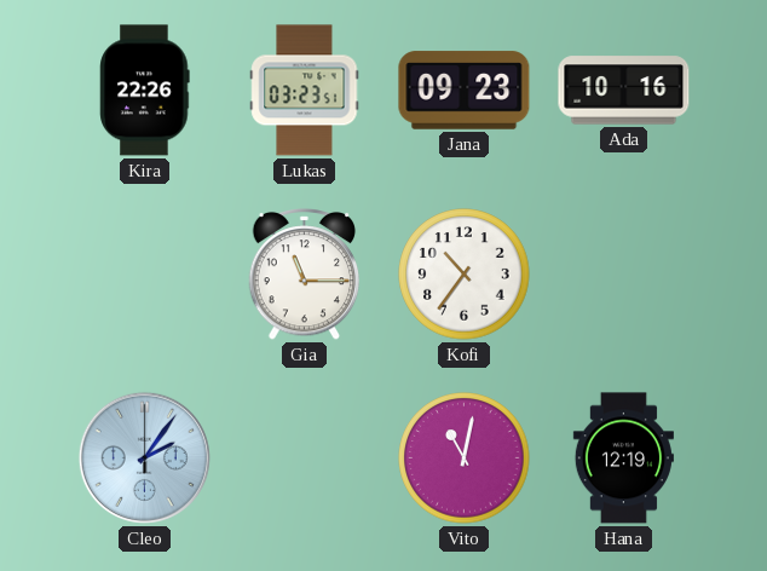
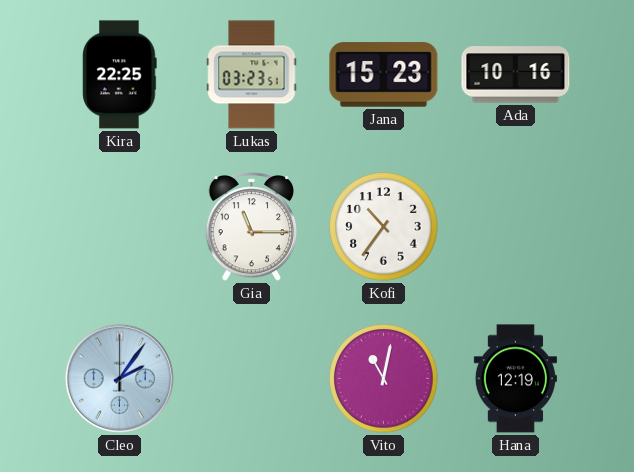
Kira: 22:26 -> 22:25 (120, 75)
Jana: 09:23 -> 15:23 (384, 75)
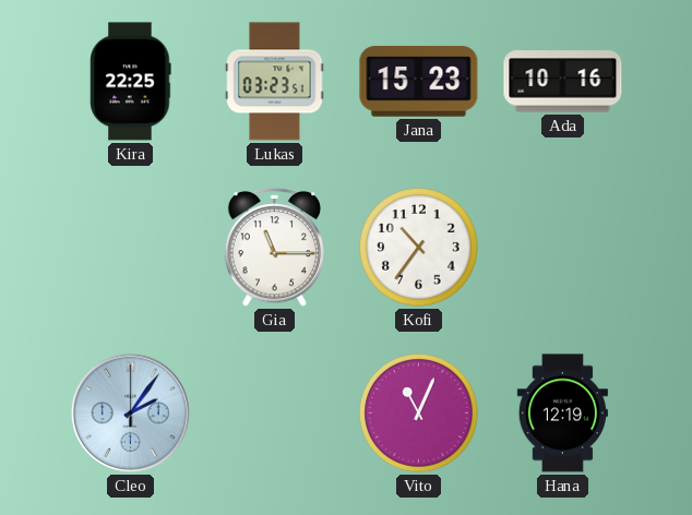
Vito: 11:02 -> 11:04 (419, 414)
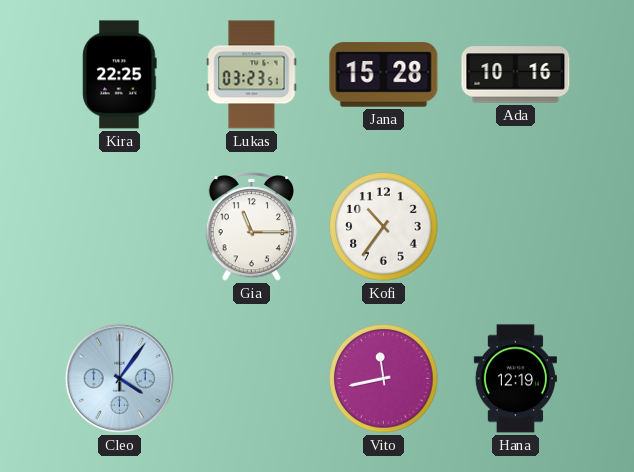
Jana: 15:23 -> 15:28 (384, 75)
Cleo: 2:06 -> 4:06 (119, 378)
Vito: 11:04 -> 11:43 (384, 379)
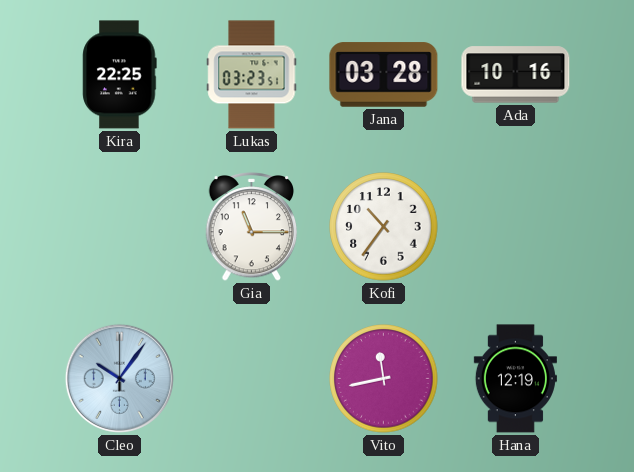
Jana: 15:28 -> 03:28 (384, 75)
Cleo: 4:06 -> 10:06 (119, 378)
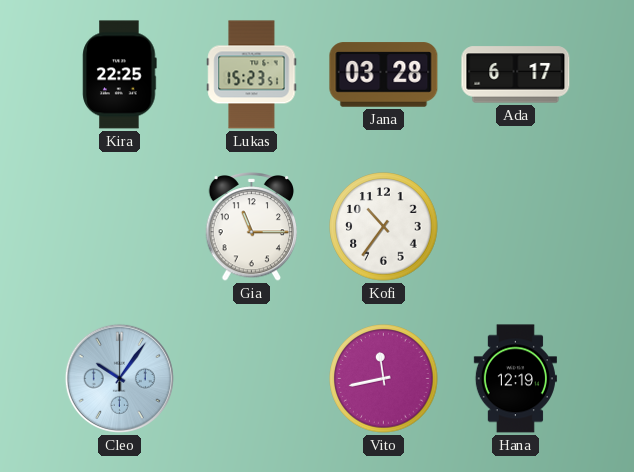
Lukas: 03:23 -> 15:23 (252, 75)
Ada: 10:16 -> 6:17 (516, 75)
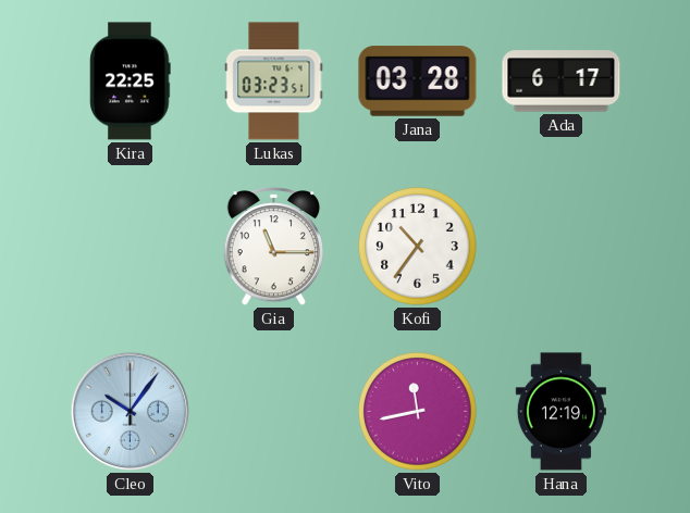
Lukas: 15:23 -> 03:23 (274, 82)
